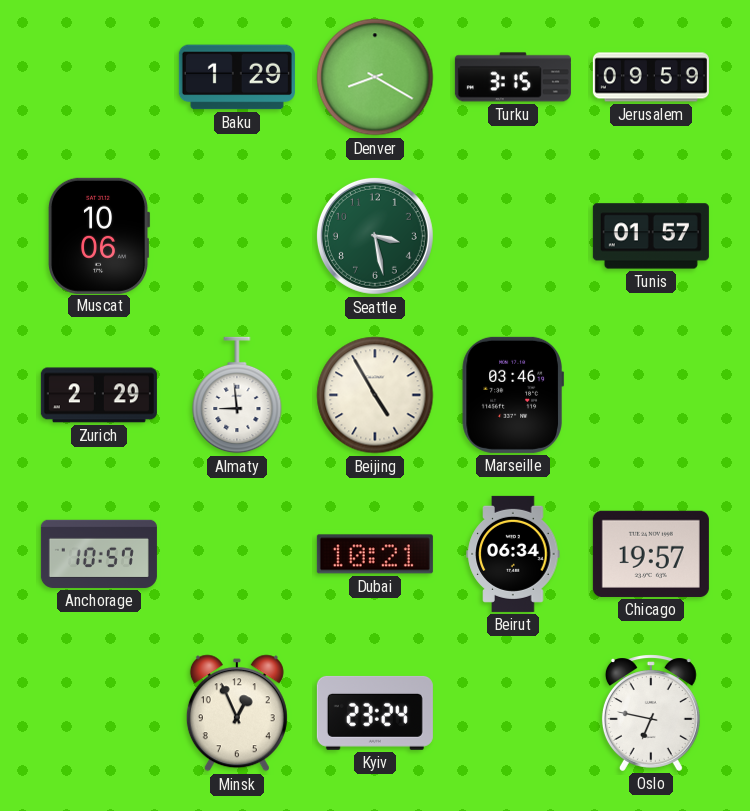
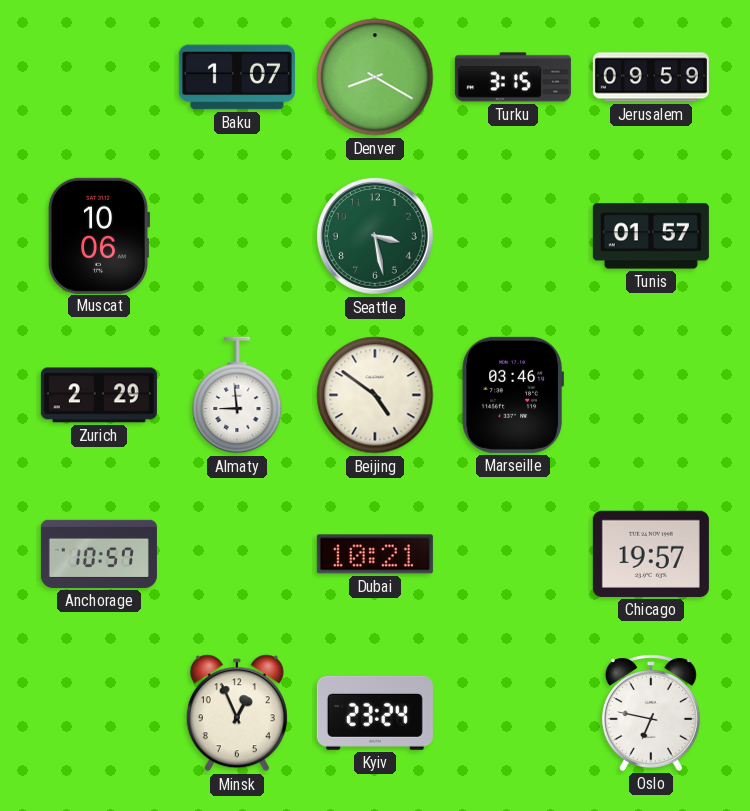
Baku: 1:29 -> 1:07 (237, 77)
Beijing: 4:55 -> 4:51 (375, 395)
Beirut: 06:34 -> none (513, 554)
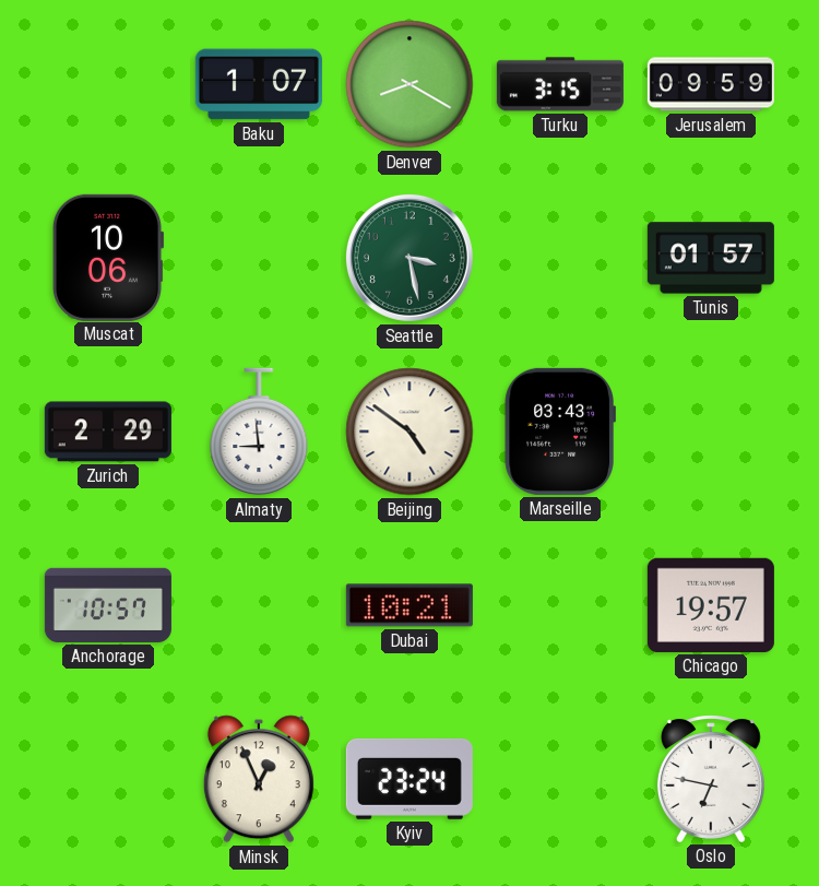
Marseille: 03:46 -> 03:43 (560, 432)
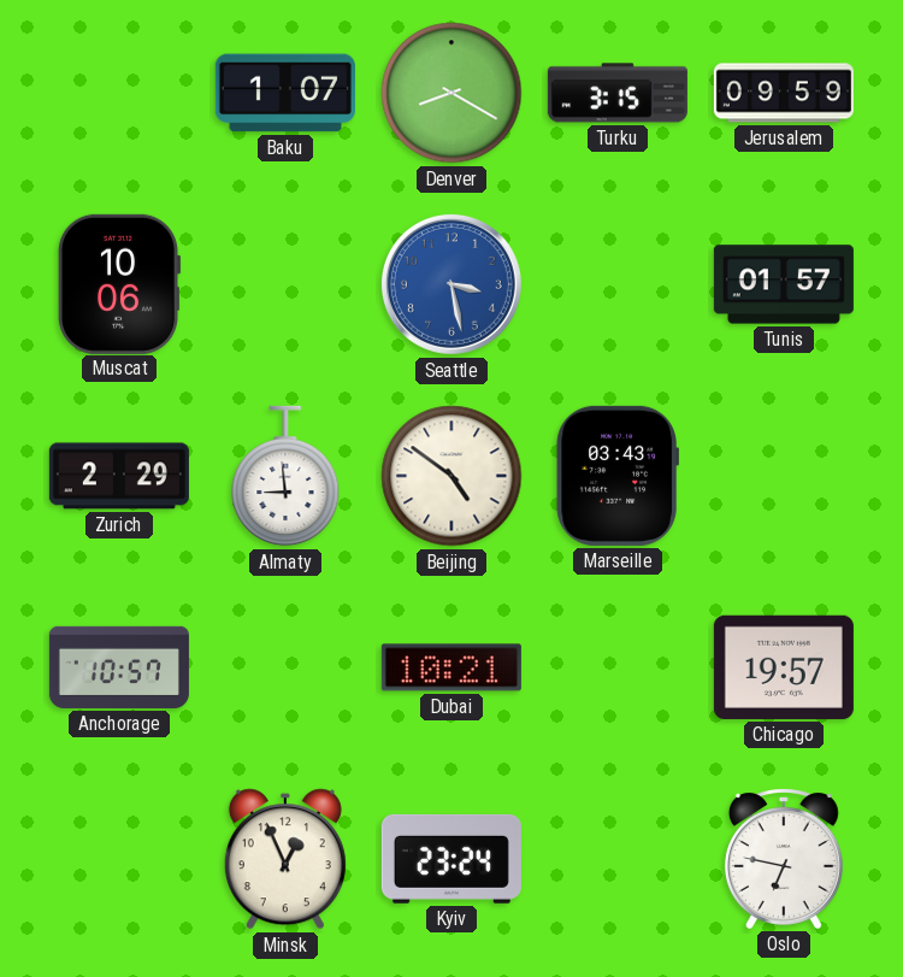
Seattle dial: green -> blue (451, 284)
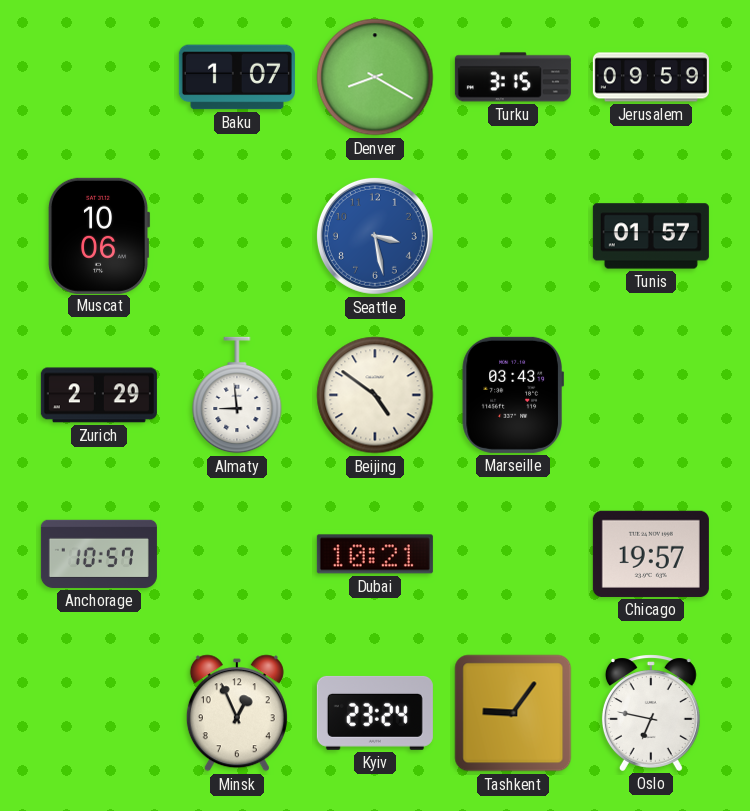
Tashkent: none -> 9:06 (513, 713)
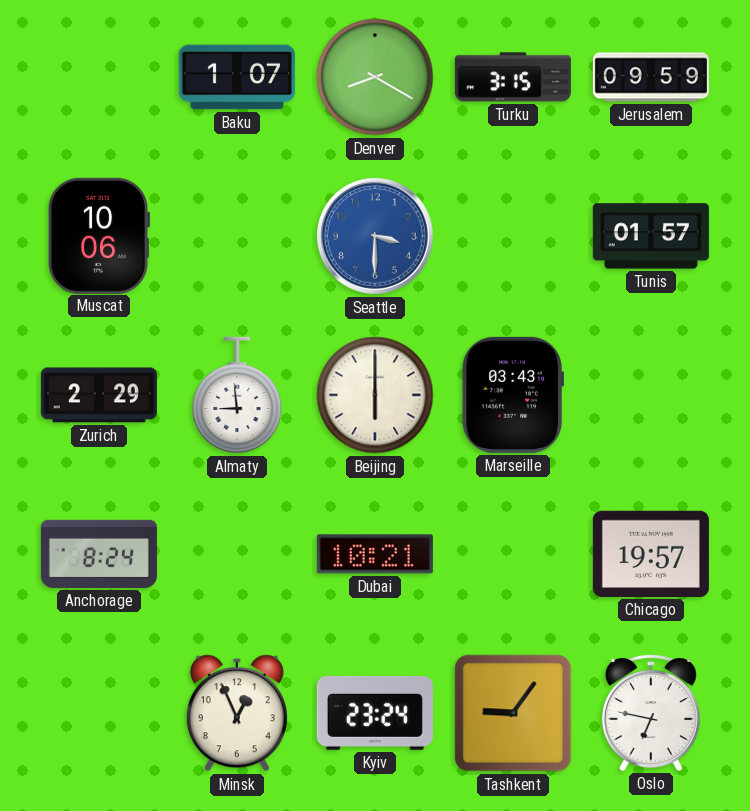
Seattle: 3:28 -> 3:30 (375, 236)
Beijing: 4:51 -> 6:00 (375, 395)
Anchorage: 10:57 -> 8:24 (99, 554)
